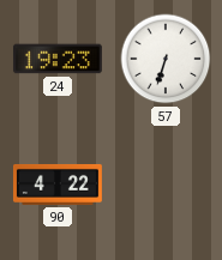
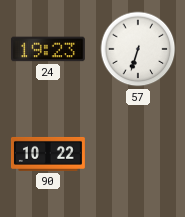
90: 4:22 -> 10:22 (48, 154)
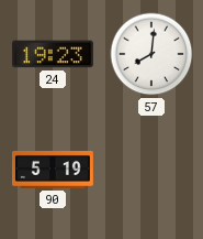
57: 6:33 -> 8:01 (151, 54)
90: 10:22 -> 5:19 (53, 170)
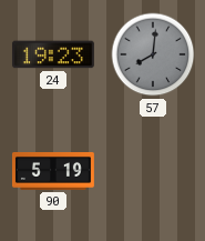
57 dial: white -> grey (153, 54)
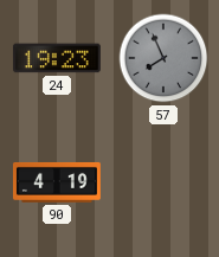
57: 8:01 -> 7:56 (163, 58)
90: 5:19 -> 4:19 (57, 182)
